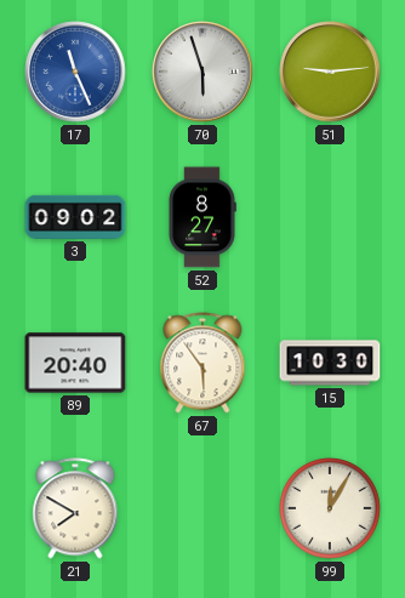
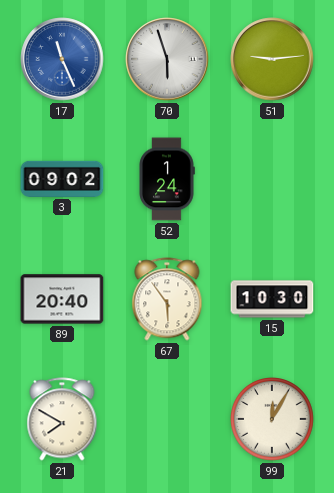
52: 8:27 -> 1:24 (167, 179)
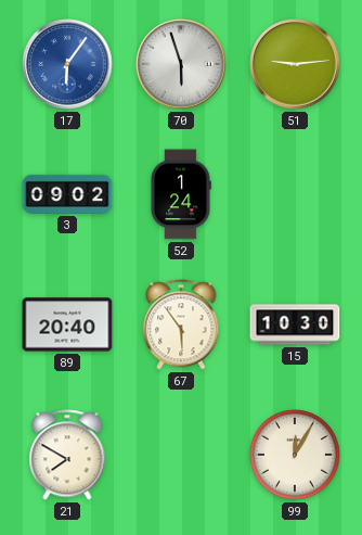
17: 11:26 -> 6:06 (67, 64)
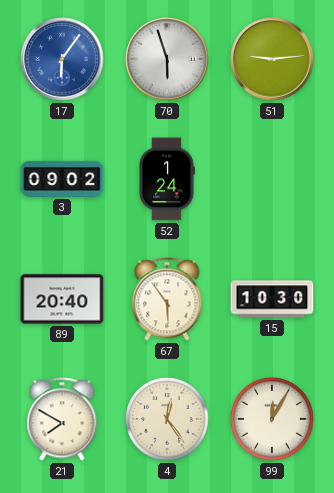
4: none -> 12:24 (168, 420)
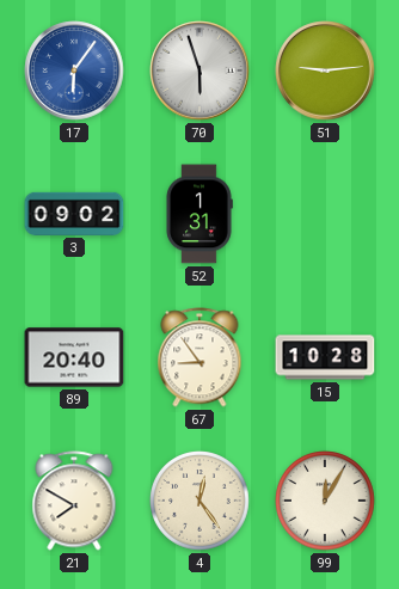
52: 1:24 -> 1:31 (199, 214)
67: 5:54 -> 8:54 (199, 357)
15: 10:30 -> 10:28 (325, 357)
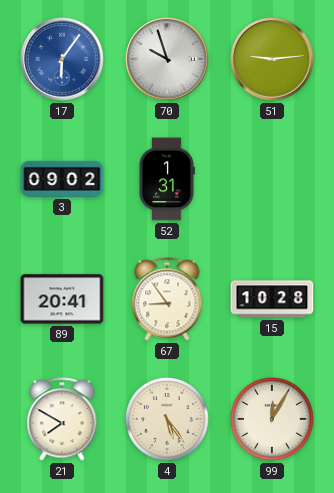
70: 5:57 -> 9:57 (167, 59)
89: 20:40 -> 20:41 (62, 299)
4: 12:24 -> 5:24 (168, 420)
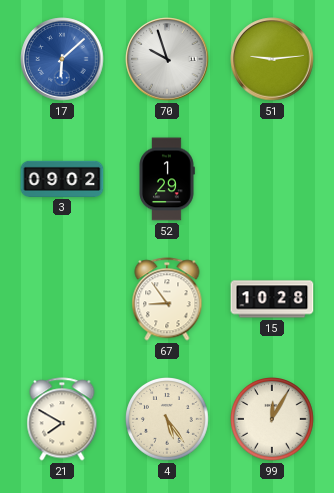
17: 6:06 -> 6:08 (62, 59)
52: 1:31 -> 1:29 (167, 179)
89: 20:41 -> none (62, 299)
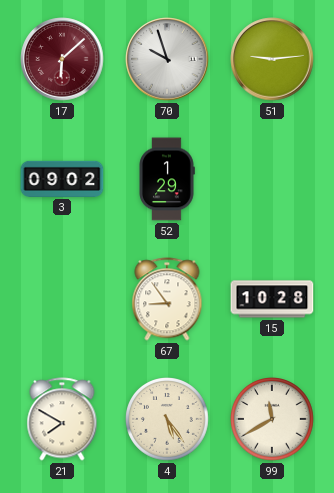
17 dial: blue -> burgundy (62, 59)
99: 12:05 -> 11:40 (273, 420)
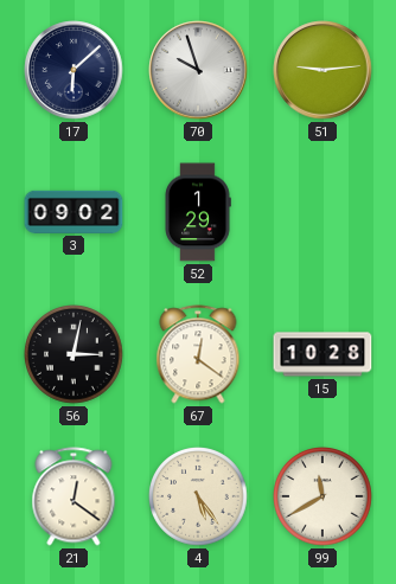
17 dial: burgundy -> navy (74, 70)
56: none -> 3:02 (75, 355)
67: 8:54 -> 12:21 (198, 354)
21: 7:50 -> 12:21 (74, 496)
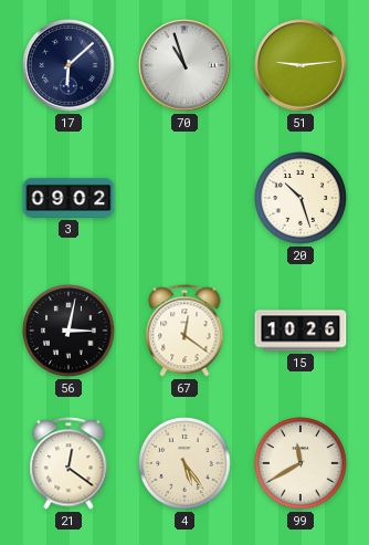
70: 9:57 -> 10:57 (184, 65)
52: 1:29 -> none (198, 212)
20: none -> 10:27 (302, 199)
15: 10:28 -> 10:26 (301, 331)
